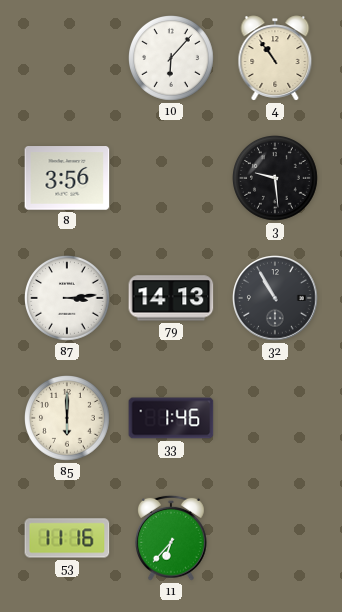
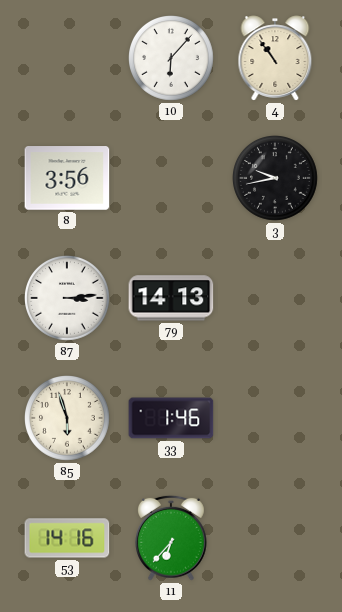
3: 9:29 -> 9:43 (276, 179)
32: 10:55 -> none (275, 298)
85: 6:00 -> 5:57 (68, 419)
53: 11:16 -> 14:16 (67, 538)
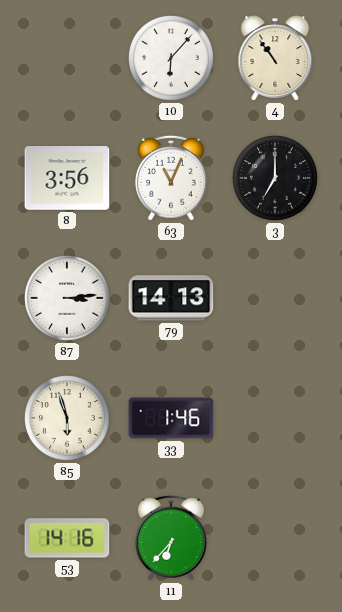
63: none -> 11:04 (172, 178)
3: 9:43 -> 7:00 (276, 179)
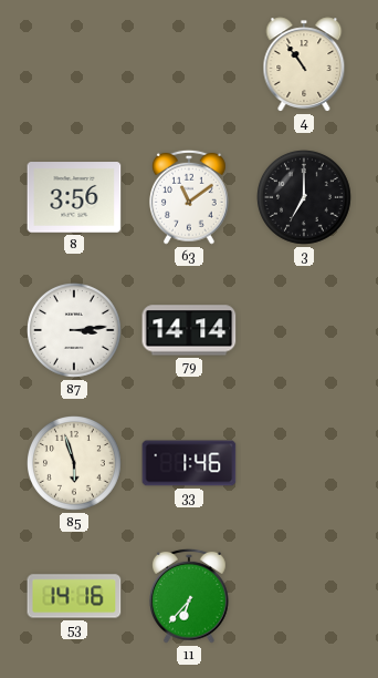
10: 6:07 -> none (172, 59)
63: 11:04 -> 11:09 (190, 197)
79: 14:13 -> 14:14 (189, 330)
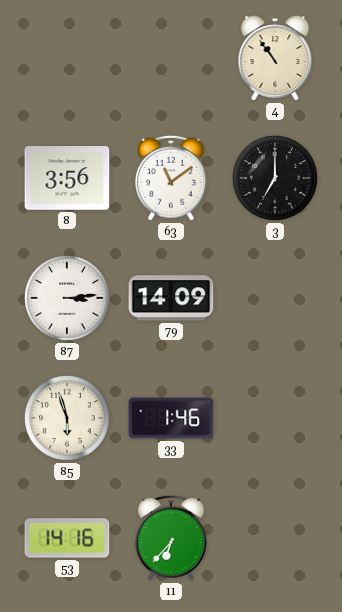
79: 14:14 -> 14:09 (171, 298)
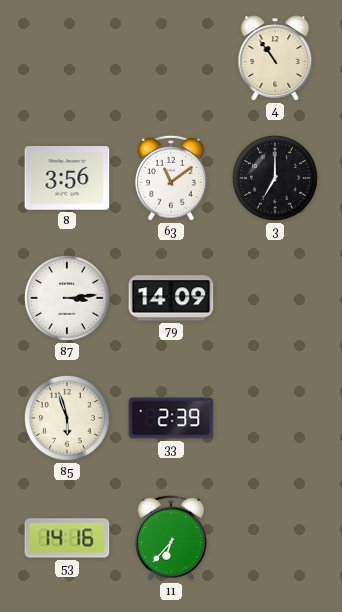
33: 1:46 -> 2:39 (171, 418)
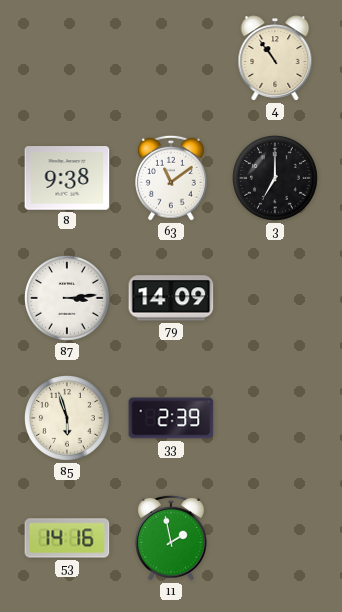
8: 3:56 -> 9:38 (67, 178)
11: 6:37 -> 1:58 (172, 538)
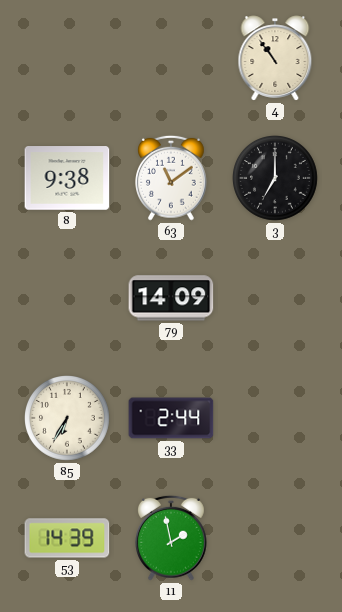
87: 3:14 -> none (68, 299)
85: 5:57 -> 6:35 (68, 419)
33: 2:39 -> 2:44 (171, 418)
53: 14:16 -> 14:39 (67, 538)
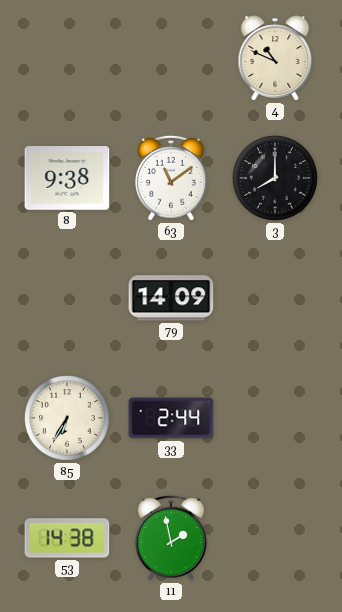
4: 10:54 -> 10:49 (275, 58)
3: 7:00 -> 8:00 (276, 179)
53: 14:39 -> 14:38 (67, 538)
